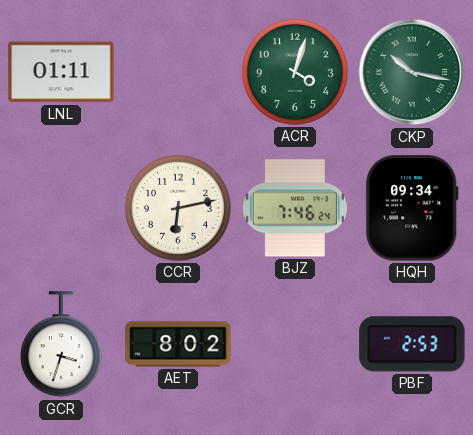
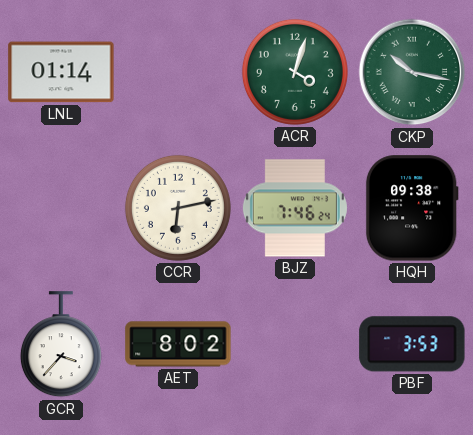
LNL: 01:11 -> 01:14 (61, 72)
HQH: 09:34 -> 09:38 (412, 208)
GCR: 3:33 -> 3:37 (61, 345)
PBF: 2:53 -> 3:53 (412, 344)
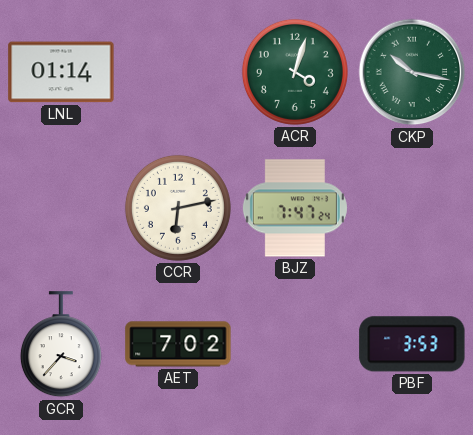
BJZ: 7:46 -> 7:47 (295, 208)
HQH: 09:38 -> none (412, 208)
AET: 8:02 -> 7:02 (178, 344)
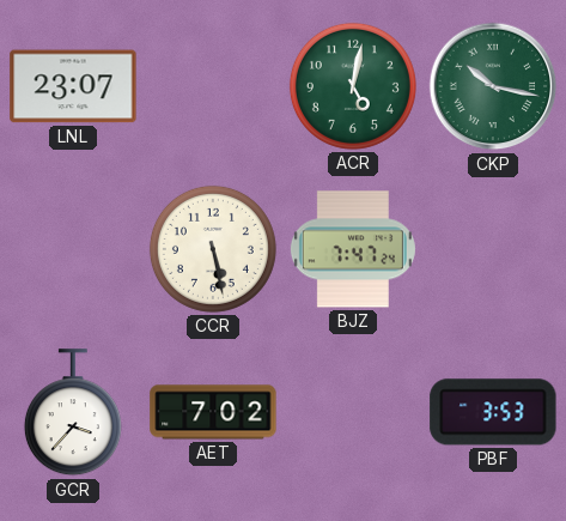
LNL: 01:14 -> 23:07 (73, 86)
ACR: 4:03 -> 5:02 (353, 86)
CCR: 6:13 -> 5:28 (213, 249)
